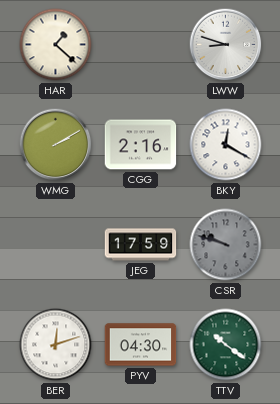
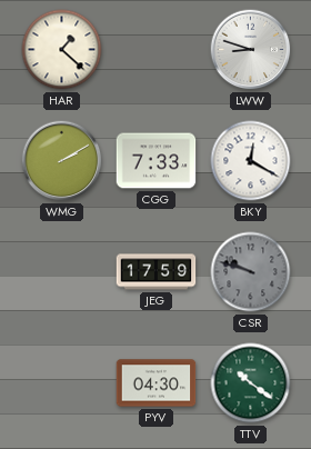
CGG: 2:16 -> 7:33 (157, 161)
BER: 12:12 -> none (56, 345)
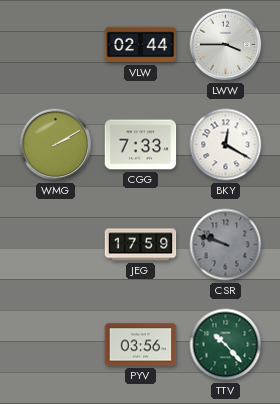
HAR: 1:22 -> none (62, 50)
VLW: none -> 02:44 (141, 45)
LWW: 8:48 -> 3:45 (226, 45)
PYV: 04:30 -> 03:56 (141, 345)
TTV: 10:21 -> 10:23 (226, 345)
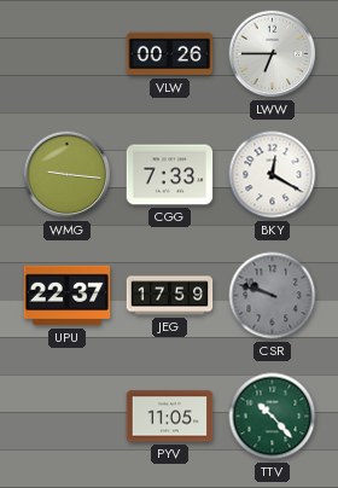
VLW: 02:44 -> 00:26 (170, 54)
LWW: 3:45 -> 6:45 (273, 54)
WMG: 2:10 -> 9:16 (68, 175)
UPU: none -> 22:37 (68, 296)
PYV: 03:56 -> 11:05 (170, 417)
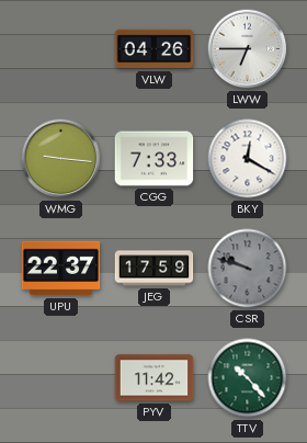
VLW: 00:26 -> 04:26 (155, 49)
PYV: 11:05 -> 11:42 (155, 378)
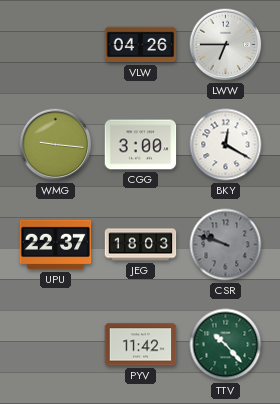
CGG: 7:33 -> 3:00 (141, 145)
JEG: 17:59 -> 18:03 (141, 245)
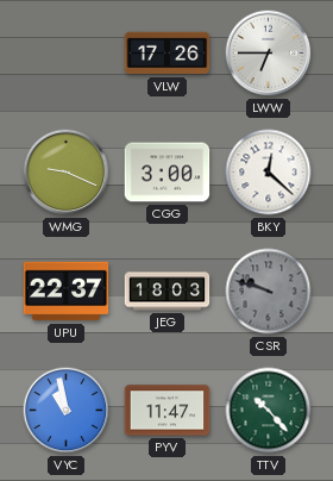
VLW: 04:26 -> 17:26 (168, 54)
WMG: 9:16 -> 9:19 (67, 173)
BKY: 12:20 -> 12:22 (269, 173)
VYC: none -> 10:58 (67, 411)
PYV: 11:42 -> 11:47 (168, 411)
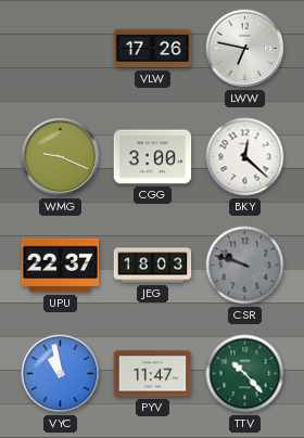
LWW: 6:45 -> 6:47 (245, 49)
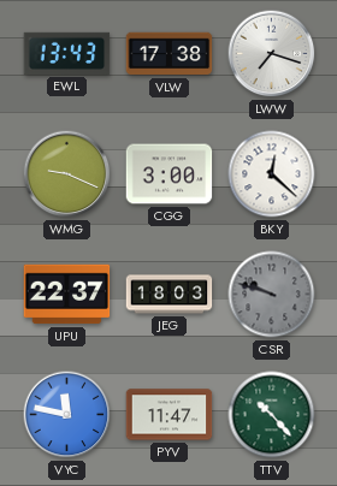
EWL: none -> 13:43 (67, 53)
VLW: 17:26 -> 17:38 (170, 54)
LWW: 6:47 -> 7:18 (272, 54)
VYC: 10:58 -> 11:47 (67, 415)
